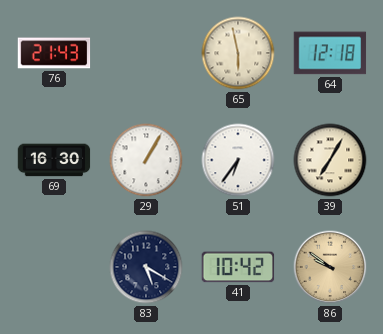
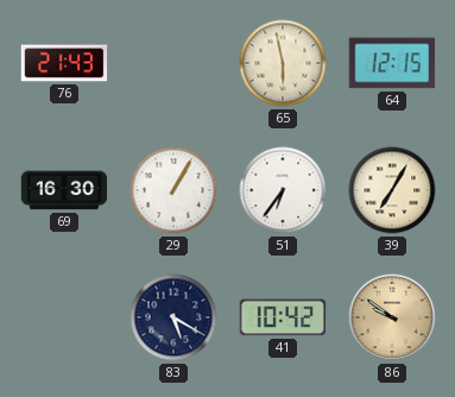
64: 12:18 -> 12:15 (392, 63)
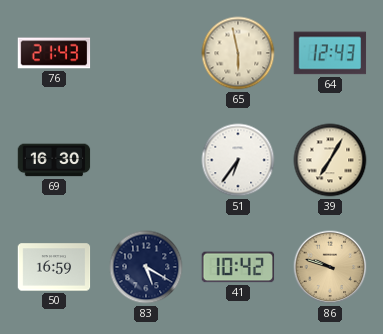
64: 12:15 -> 12:43 (330, 53)
29: 1:05 -> none (173, 190)
50: none -> 16:59 (54, 267)
86: 9:51 -> 9:48 (330, 267)
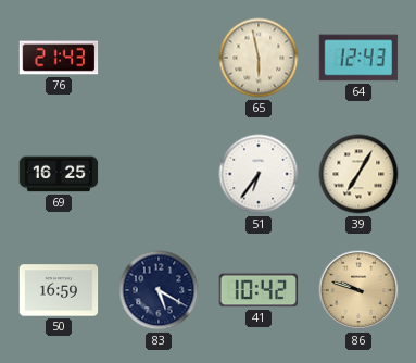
69: 16:30 -> 16:25 (59, 174)
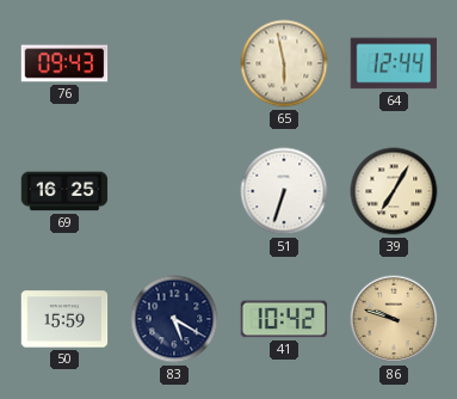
76: 21:43 -> 09:43 (64, 63)
64: 12:43 -> 12:44 (394, 63)
51: 6:36 -> 6:33 (284, 191)
50: 16:59 -> 15:59 (64, 319)
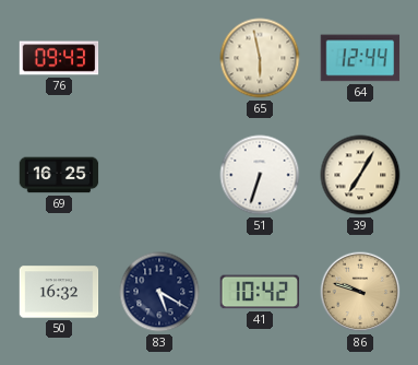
50: 15:59 -> 16:32 (59, 292)
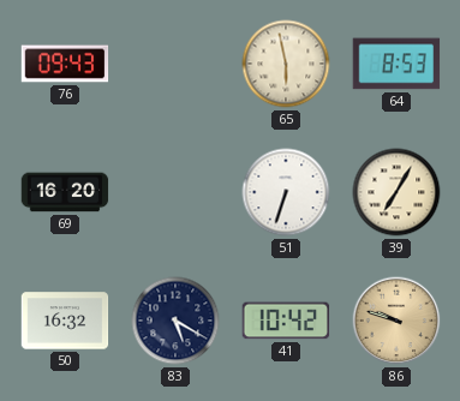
64: 12:44 -> 8:53 (396, 64)
69: 16:25 -> 16:20 (65, 192)
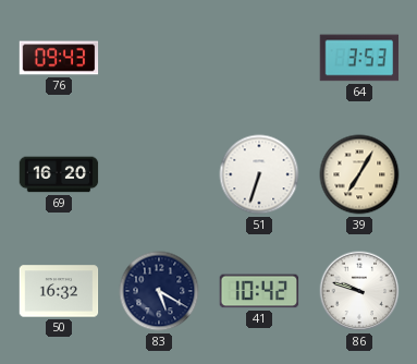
65: 5:58 -> none (286, 64)
64: 8:53 -> 3:53 (359, 58)
86 dial: champagne -> white (359, 291)
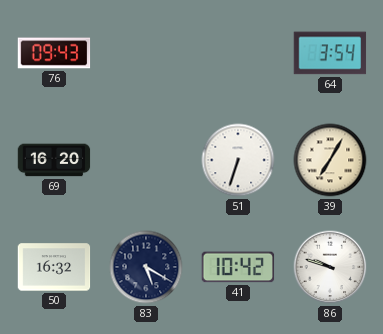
64: 3:53 -> 3:54 (330, 53)
